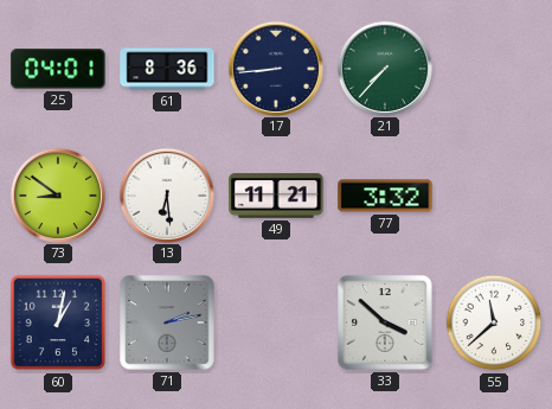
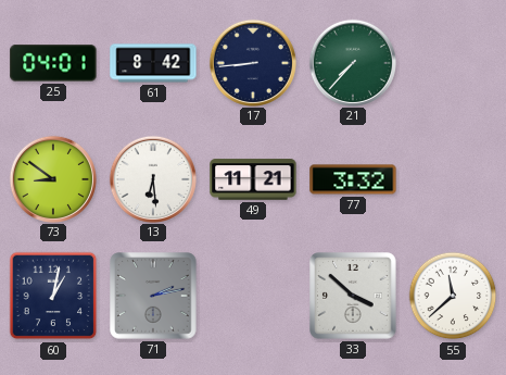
61: 8:36 -> 8:42 (153, 63)
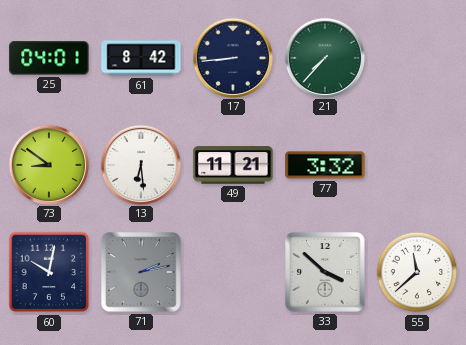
60: 1:02 -> 10:02 (49, 272)
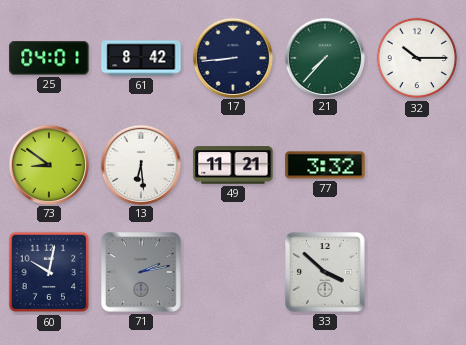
32: none -> 10:15 (417, 58)
55: 11:38 -> none (417, 272)
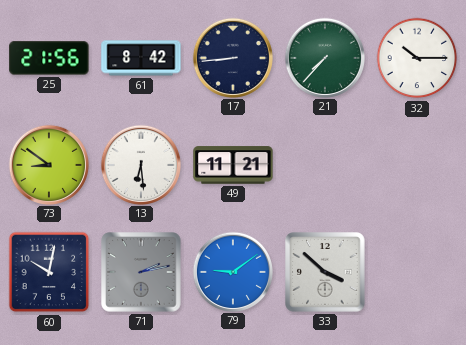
25: 04:01 -> 21:56 (49, 58)
77: 3:32 -> none (325, 165)
79: none -> 9:09 (232, 271)
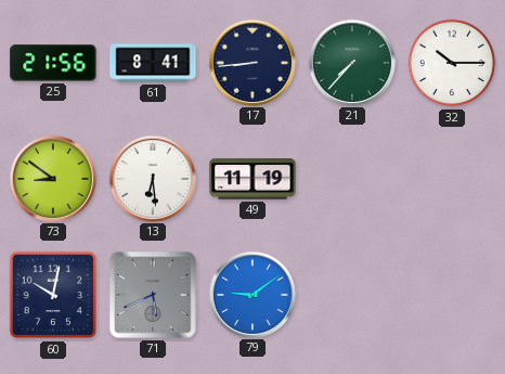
61: 8:42 -> 8:41 (153, 63)
49: 11:21 -> 11:19 (252, 179)
71: 2:13 -> 5:41 (153, 295)
33: 3:52 -> none (325, 272)
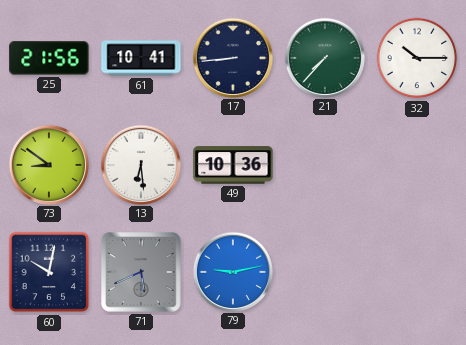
61: 8:41 -> 10:41 (141, 58)
49: 11:19 -> 10:36 (233, 165)
79: 9:09 -> 9:13 (232, 271)
